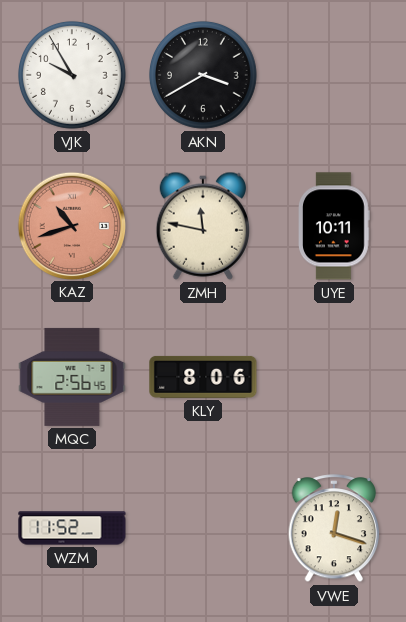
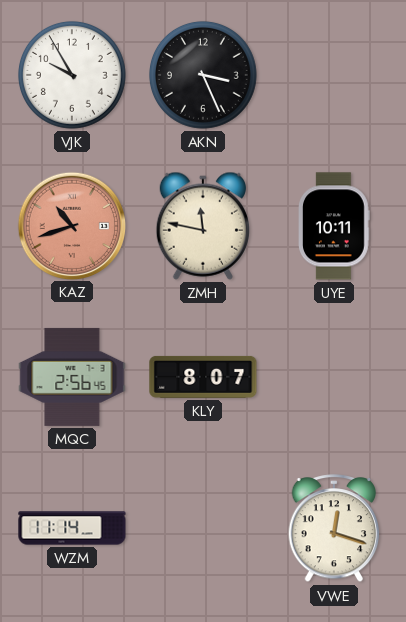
AKN: 3:40 -> 3:26 (203, 75)
KLY: 8:06 -> 8:07 (203, 377)
WZM: 11:52 -> 11:14 (72, 528)
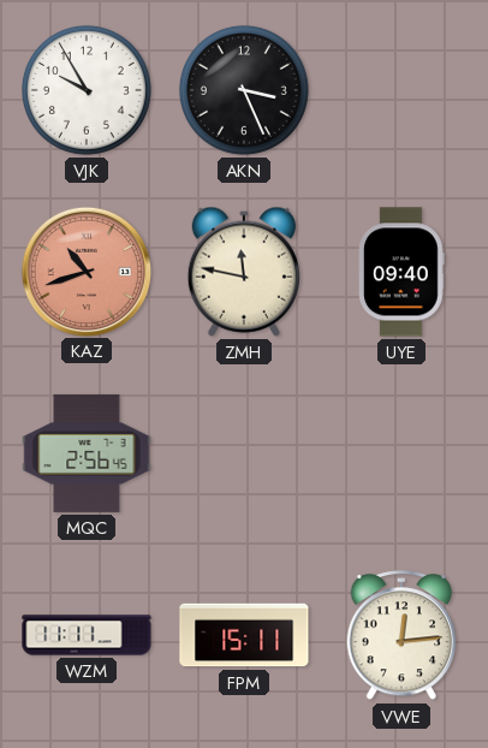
UYE: 10:11 -> 09:40 (403, 272)
KLY: 8:07 -> none (203, 377)
WZM: 11:14 -> 11:11 (87, 635)
FPM: none -> 15:11 (244, 635)
VWE: 12:18 -> 12:14 (401, 636)
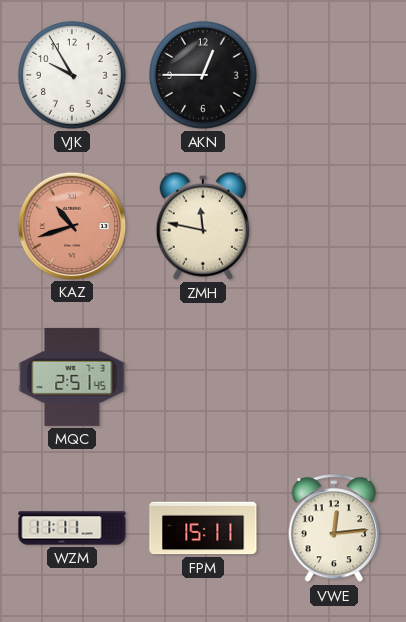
AKN: 3:26 -> 12:45 (203, 75)
UYE: 09:40 -> none (403, 272)
MQC: 2:56 -> 2:51 (72, 377)
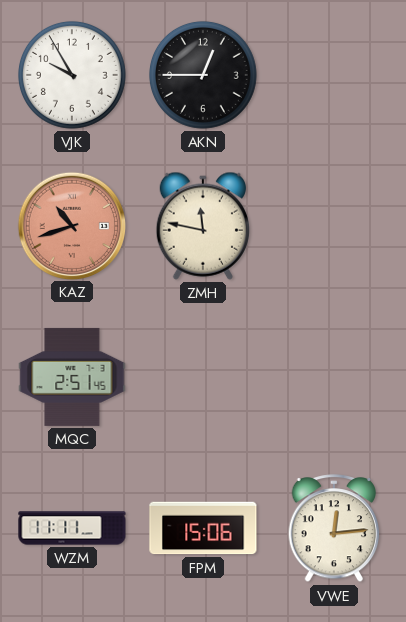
FPM: 15:11 -> 15:06 (203, 528)
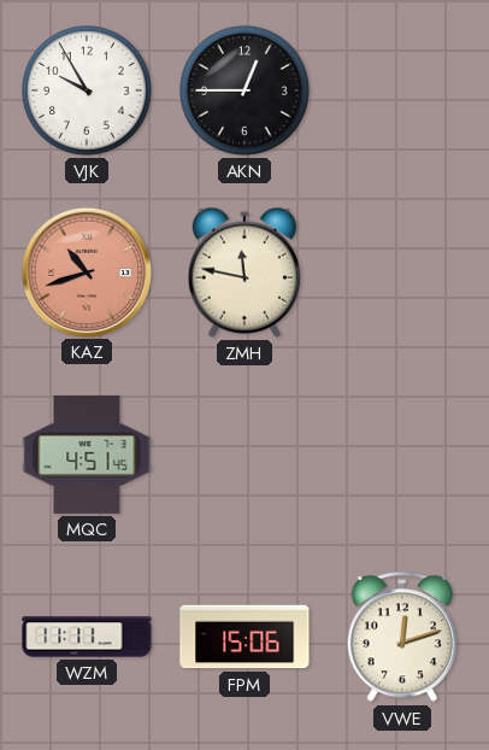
MQC: 2:51 -> 4:51 (87, 455)
VWE: 12:14 -> 12:12 (402, 638)
